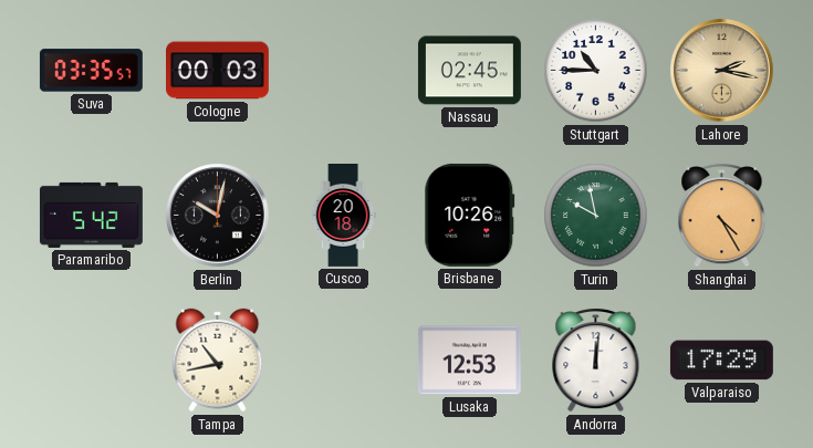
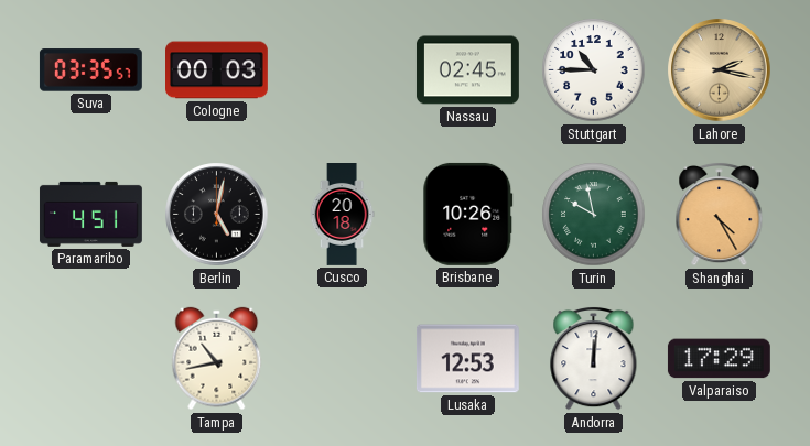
Paramaribo: 5:42 -> 4:51 (90, 214)
Berlin: 10:02 -> 5:02 (217, 215)
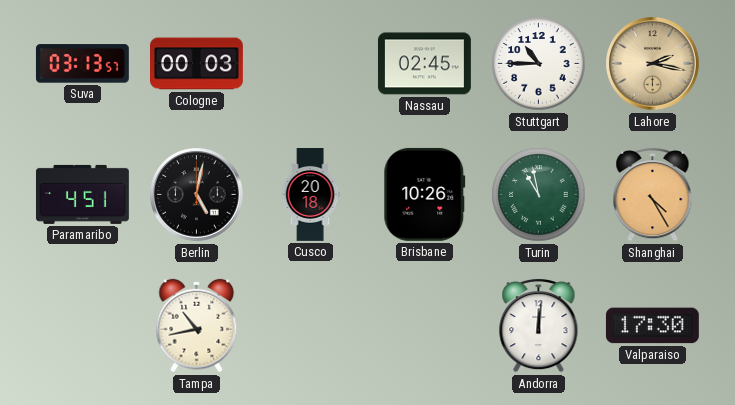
Suva: 03:35 -> 03:13 (82, 64)
Turin: 9:58 -> 10:58 (539, 195)
Lusaka: 12:53 -> none (467, 359)
Valparaiso: 17:29 -> 17:30 (652, 326)
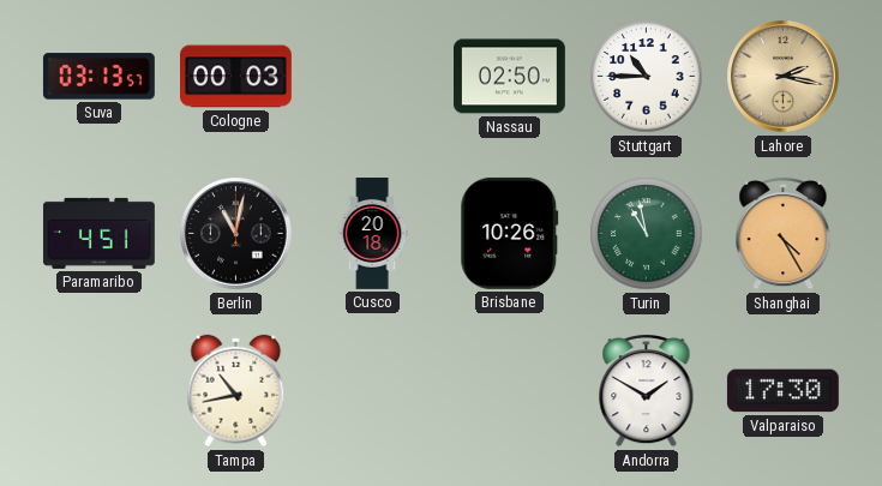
Nassau: 02:45 -> 02:50 (509, 77)
Berlin: 5:02 -> 11:02 (236, 234)
Andorra: 12:01 -> 1:50 (647, 390)
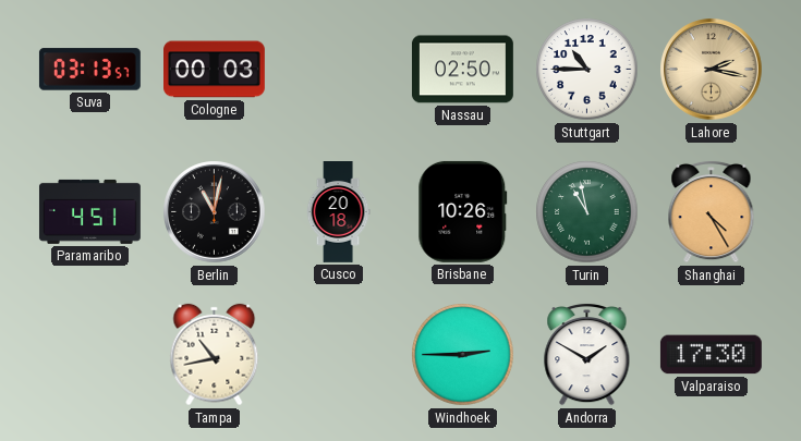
Windhoek: none -> 2:45 (463, 355)
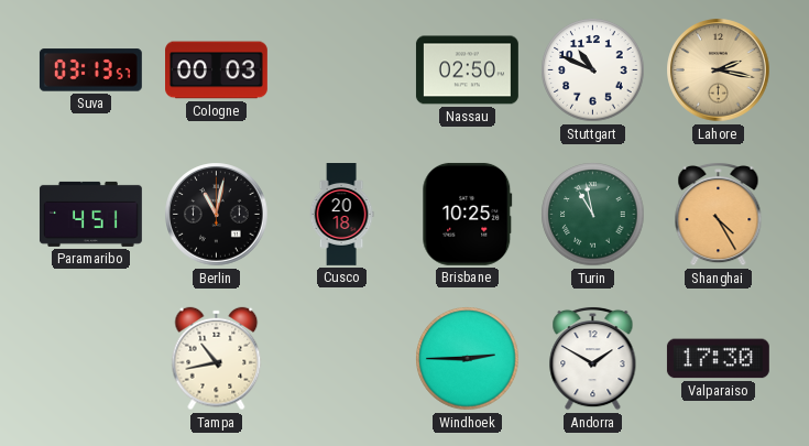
Stuttgart: 10:45 -> 10:49 (593, 70)
Brisbane: 10:26 -> 10:25 (468, 214)
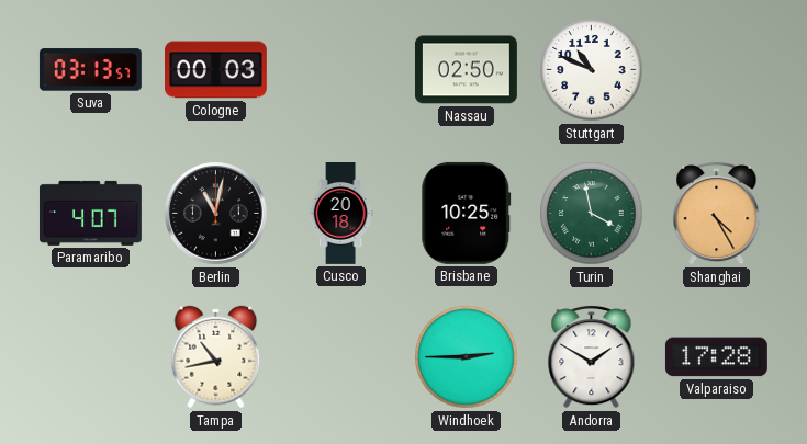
Lahore: 2:17 -> none (719, 70)
Paramaribo: 4:51 -> 4:07 (90, 213)
Turin: 10:58 -> 3:58 (592, 214)
Valparaiso: 17:30 -> 17:28 (716, 357)
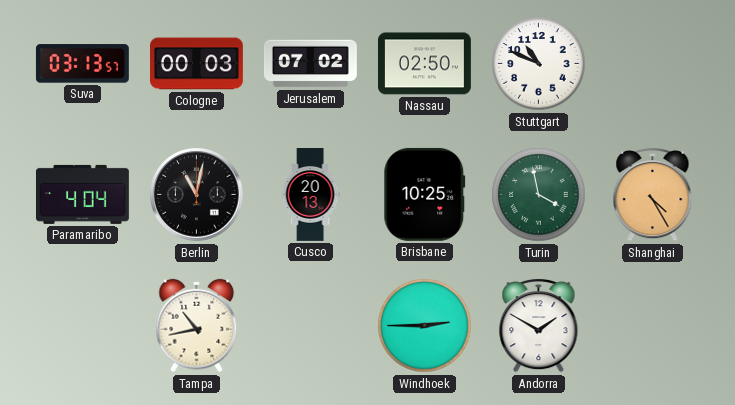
Jerusalem: none -> 07:02 (310, 64)
Paramaribo: 4:07 -> 4:04 (82, 194)
Cusco: 20:18 -> 20:13 (310, 195)
Valparaiso: 17:28 -> none (716, 357)
